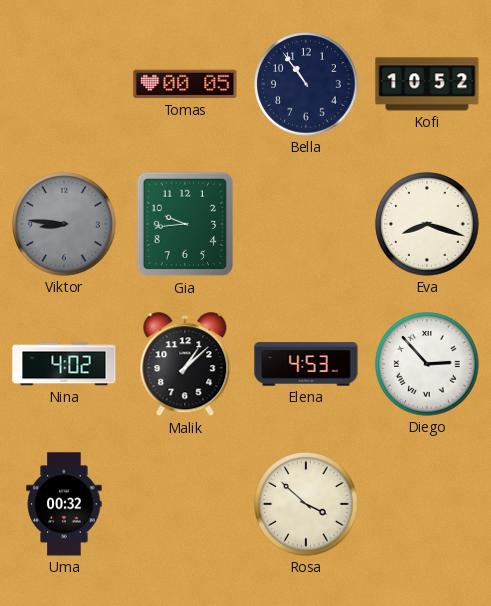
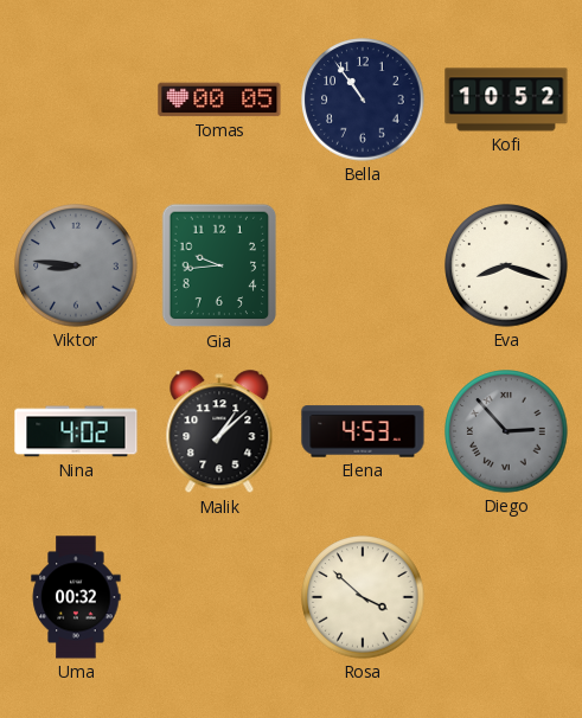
Diego dial: white -> grey (506, 431)
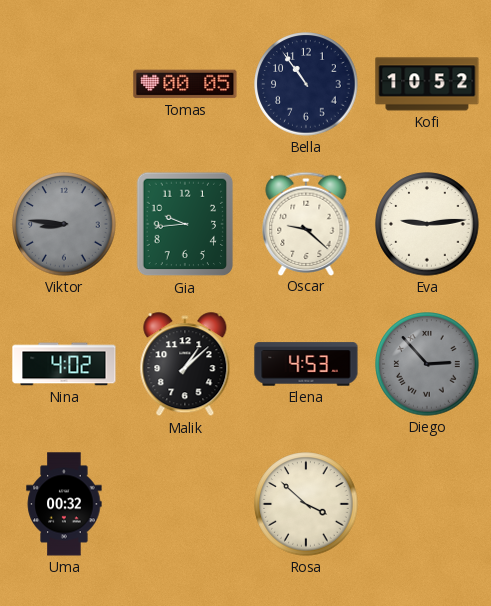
Oscar: none -> 9:22 (306, 223)
Eva: 8:18 -> 9:14 (427, 224)
